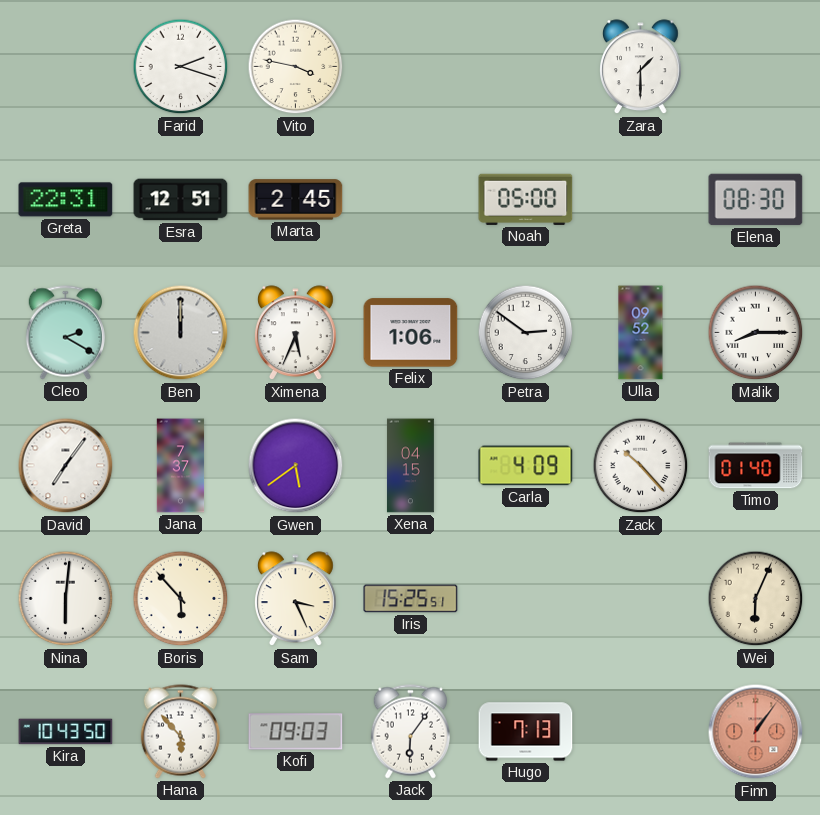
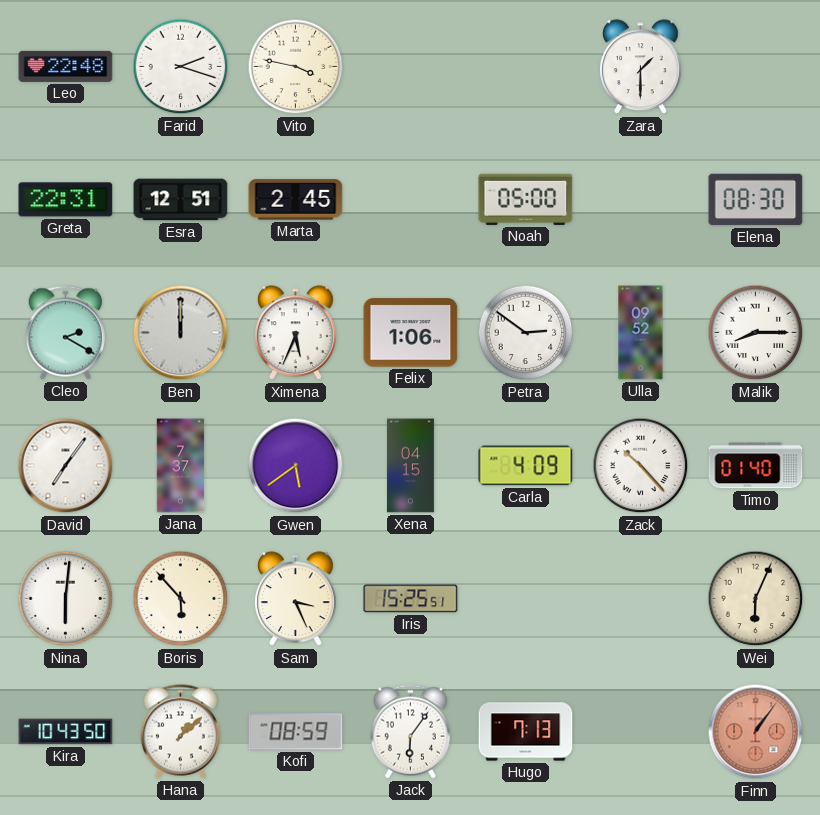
Leo: none -> 22:48 (66, 66)
Hana: 5:53 -> 1:08 (180, 732)
Kofi: 09:03 -> 08:59 (296, 732)
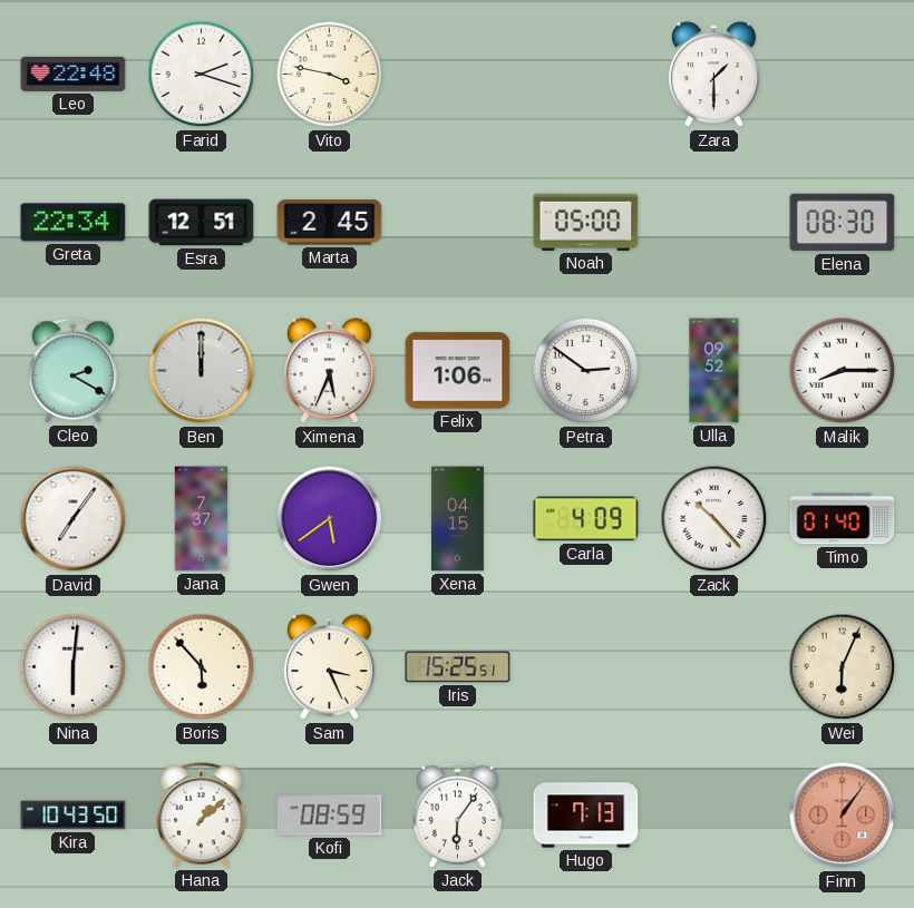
Greta: 22:31 -> 22:34 (74, 223)
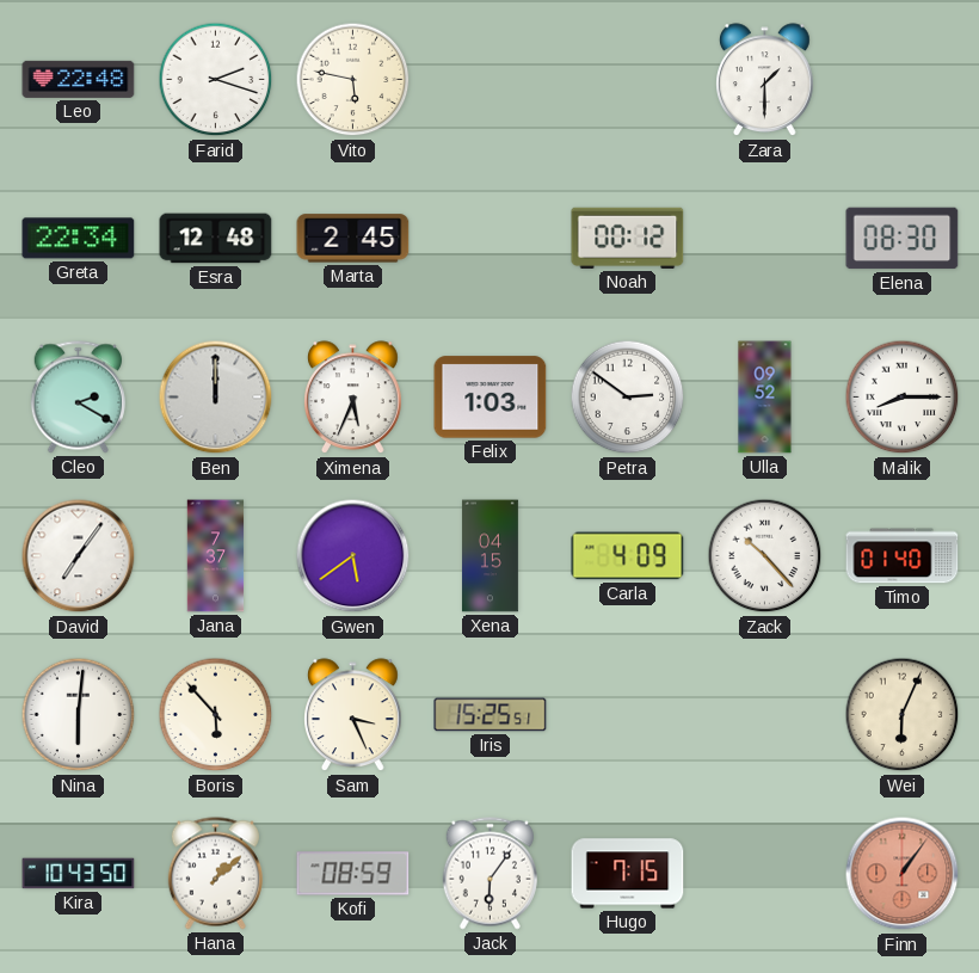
Vito: 3:47 -> 5:47 (353, 80)
Esra: 12:51 -> 12:48 (216, 239)
Noah: 05:00 -> 00:12 (628, 238)
Felix: 1:06 -> 1:03 (491, 398)
Hugo: 7:13 -> 7:15 (628, 874)
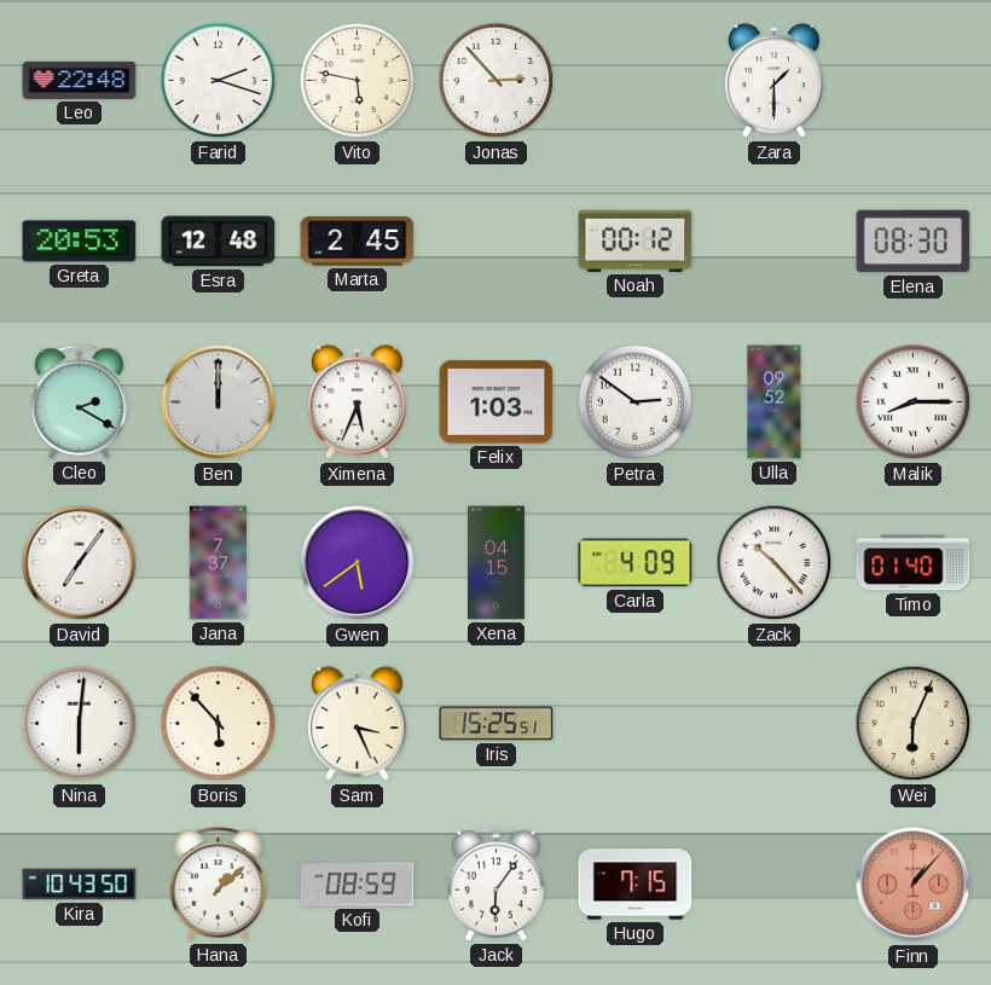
Jonas: none -> 2:53 (497, 81)
Greta: 22:34 -> 20:53 (80, 242)
Finn: 1:06 -> 1:07 (914, 885)
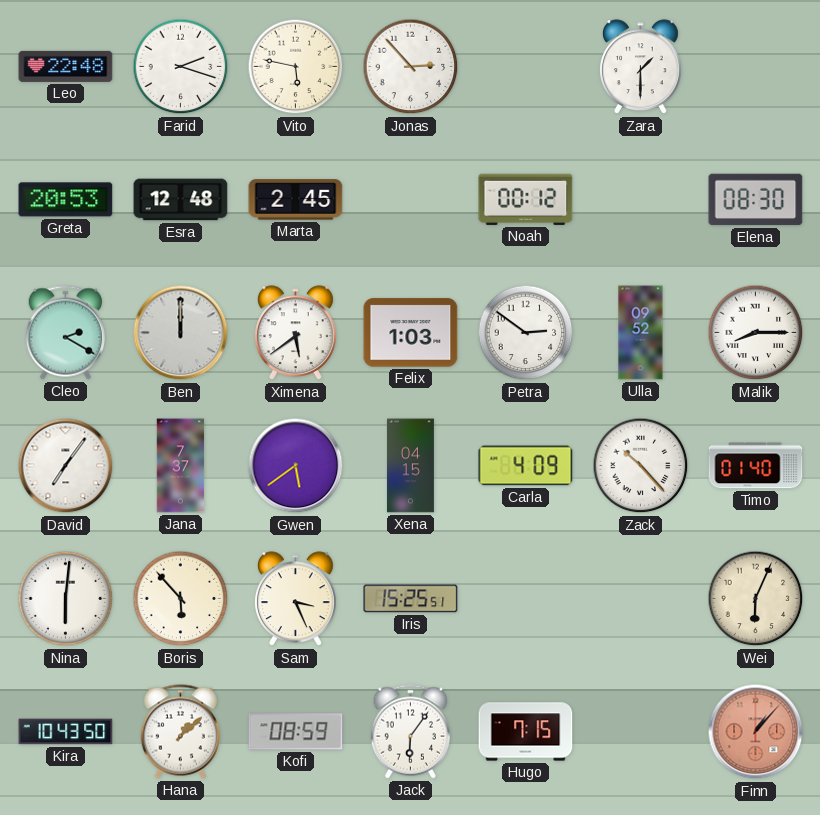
Ximena: 5:34 -> 5:39 (296, 333)
